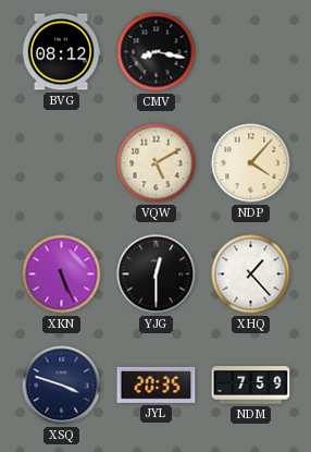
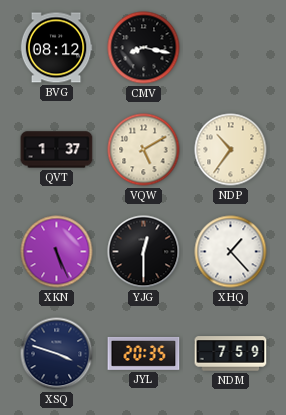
QVT: none -> 1:37 (57, 150)
NDP: 4:07 -> 10:36 (231, 150)
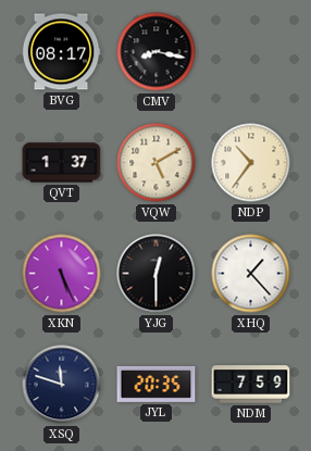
BVG: 08:12 -> 08:17 (61, 52)
XSQ: 3:48 -> 11:48 (62, 385)
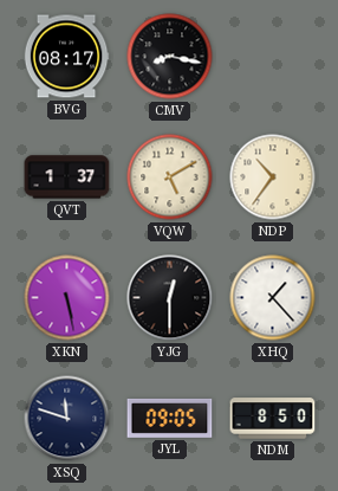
XKN: 5:26 -> 5:28 (67, 298)
JYL: 20:35 -> 09:05 (170, 418)
NDM: 7:59 -> 8:50 (273, 419)
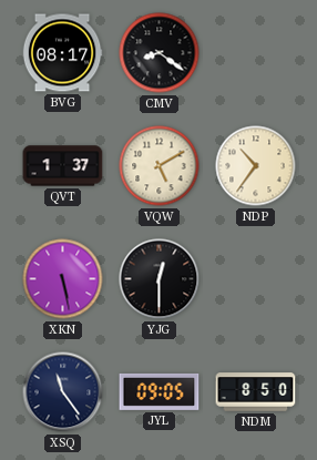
CMV: 8:17 -> 8:21 (160, 53)
XHQ: 1:23 -> none (273, 298)
XSQ: 11:48 -> 11:24 (63, 392)
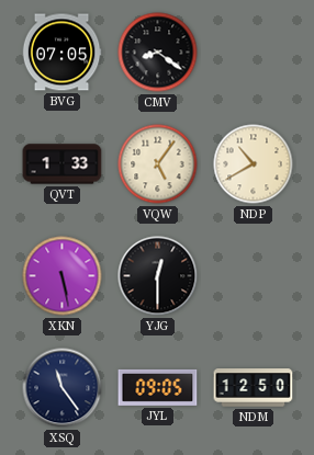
BVG: 08:17 -> 07:05 (61, 53)
QVT: 1:37 -> 1:33 (63, 164)
VQW: 5:10 -> 5:06 (158, 164)
NDP: 10:36 -> 10:40 (254, 164)
NDM: 8:50 -> 12:50 (254, 388)
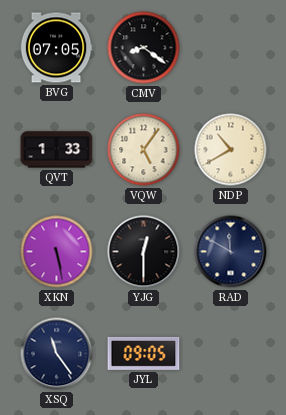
RAD: none -> 11:50 (231, 252)
NDM: 12:50 -> none (254, 388)
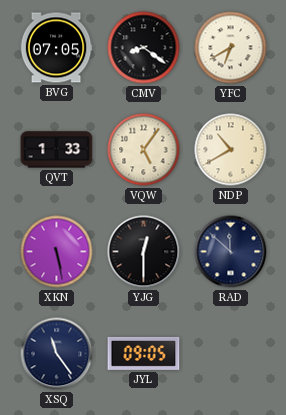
YFC: none -> 6:40 (231, 48)
RAD: 11:50 -> 11:52 (231, 252)
